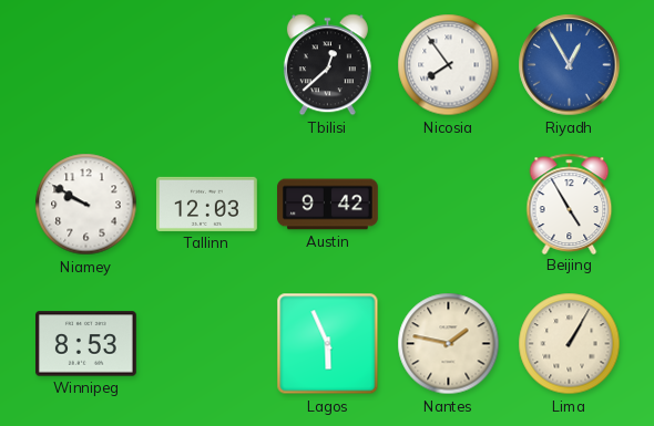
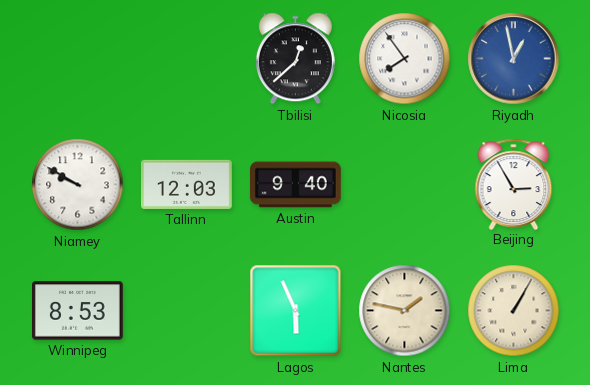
Riyadh: 12:55 -> 12:58 (514, 59)
Austin: 9:42 -> 9:40 (296, 185)
Beijing: 4:55 -> 2:55 (514, 184)
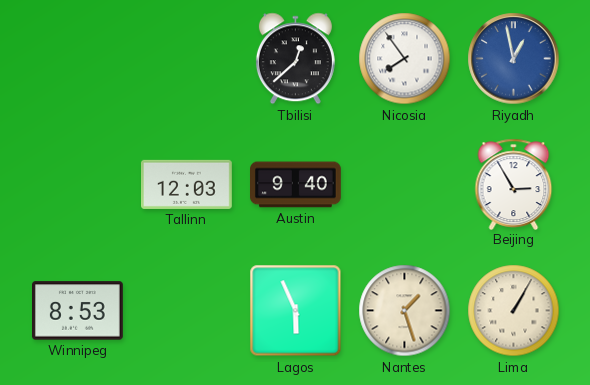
Niamey: 9:50 -> none (78, 185)
Nantes: 1:47 -> 1:27 (405, 311)
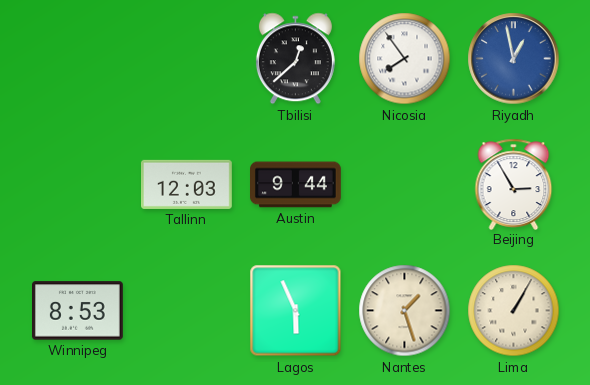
Austin: 9:40 -> 9:44 (296, 185)
